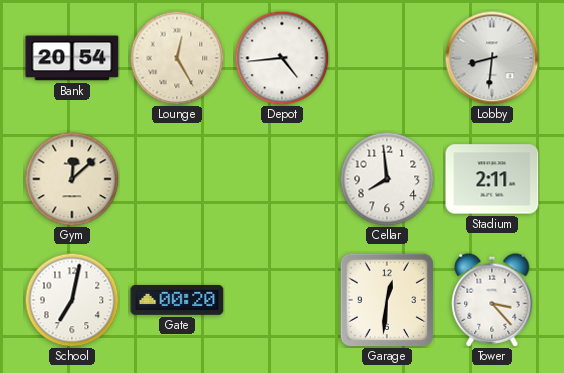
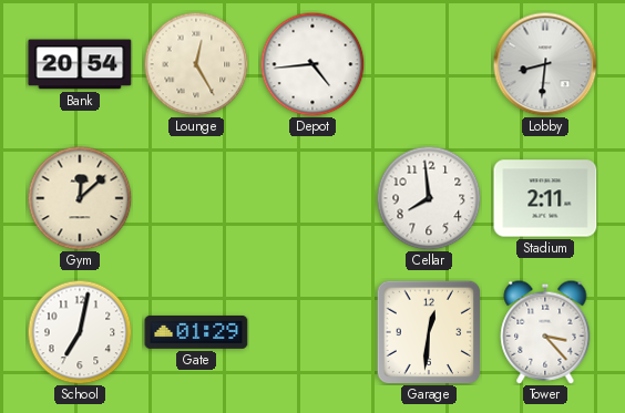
Gate: 00:20 -> 01:29 (196, 332)
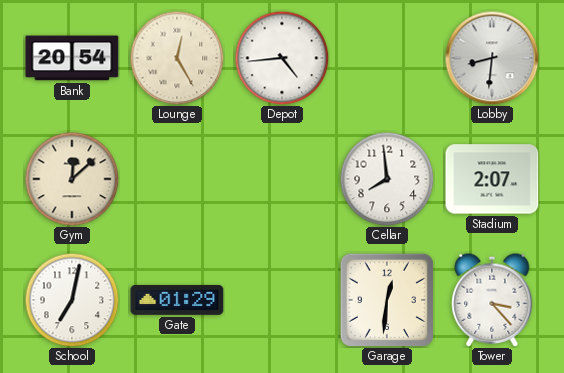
Stadium: 2:11 -> 2:07 (492, 179)
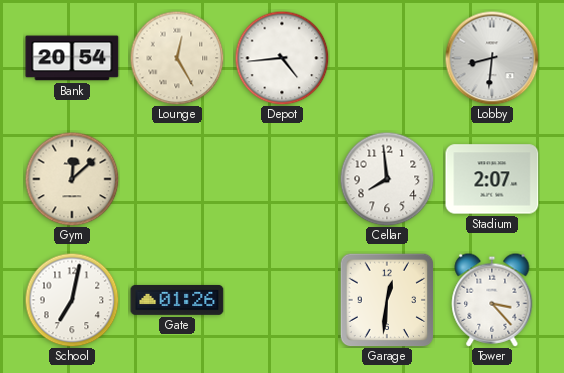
Gate: 01:29 -> 01:26 (177, 300)
